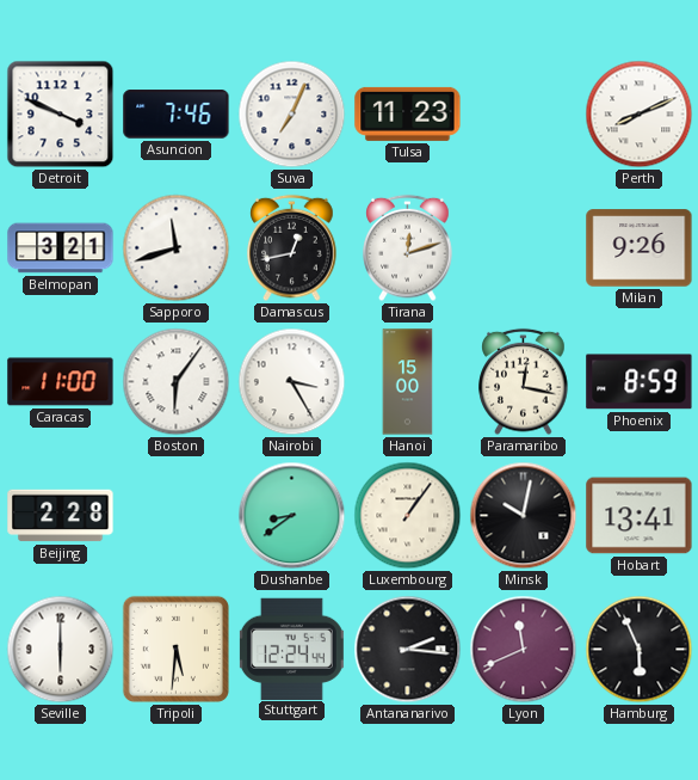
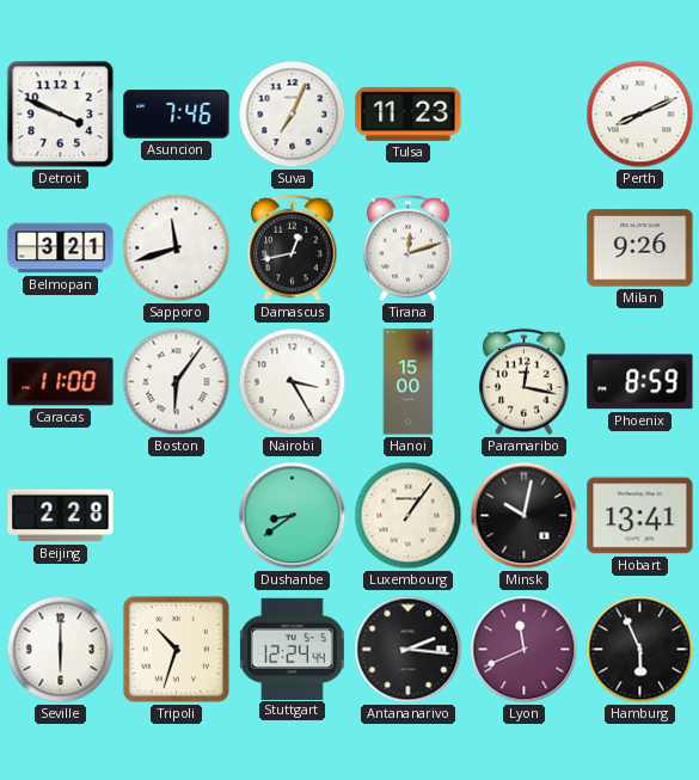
Tripoli: 5:31 -> 10:33 (176, 649)
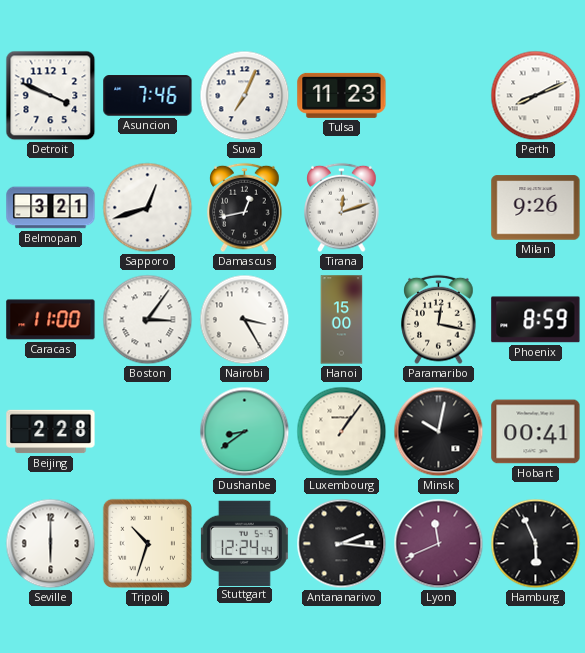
Sapporo: 11:42 -> 12:42 (148, 208)
Boston: 6:06 -> 3:06 (148, 320)
Hobart: 13:41 -> 00:41 (536, 432)
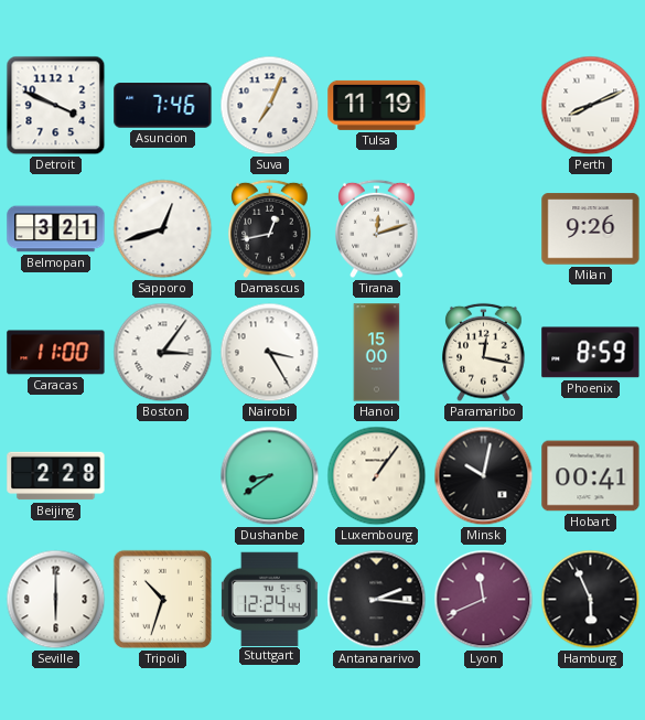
Tulsa: 11:23 -> 11:19 (377, 105)
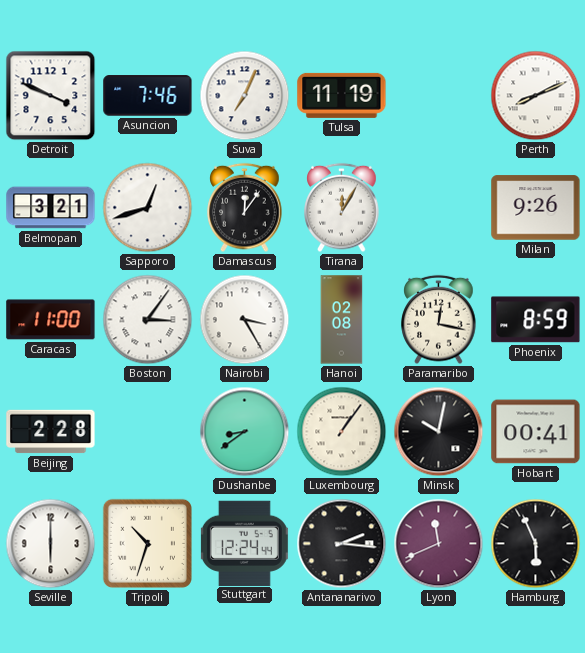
Damascus: 12:43 -> 12:06 (245, 208)
Tirana: 12:12 -> 12:05 (342, 208)
Hanoi: 15:00 -> 02:08 (342, 320)
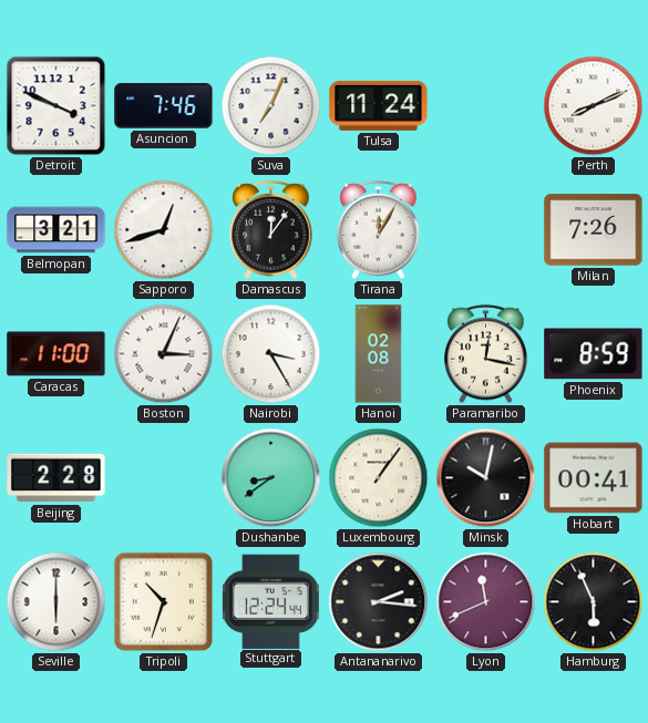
Tulsa: 11:19 -> 11:24 (379, 105)
Milan: 9:26 -> 7:26 (594, 230)
Boston: 3:06 -> 3:04 (164, 354)
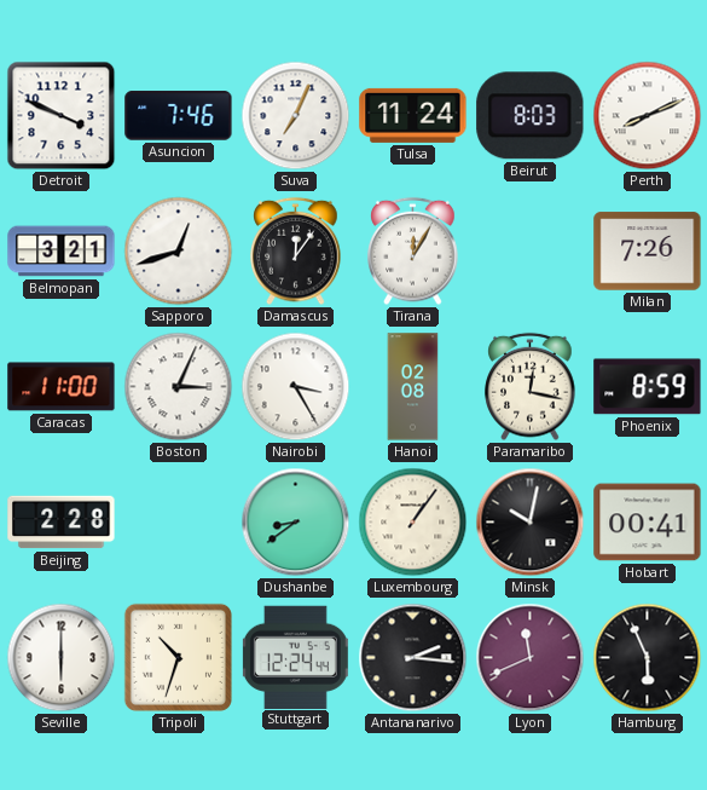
Beirut: none -> 8:03 (531, 116)
